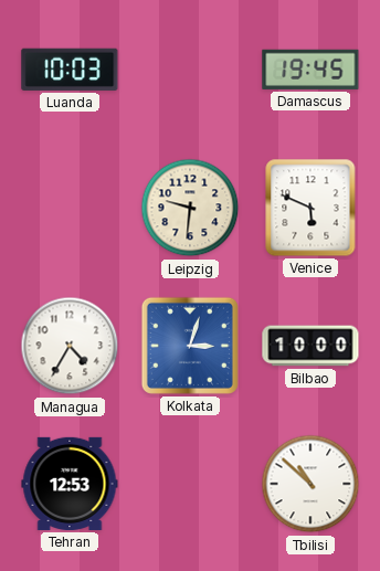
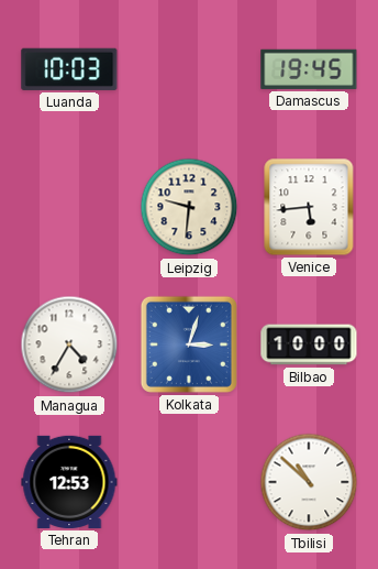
Venice: 5:49 -> 5:44 (309, 207)
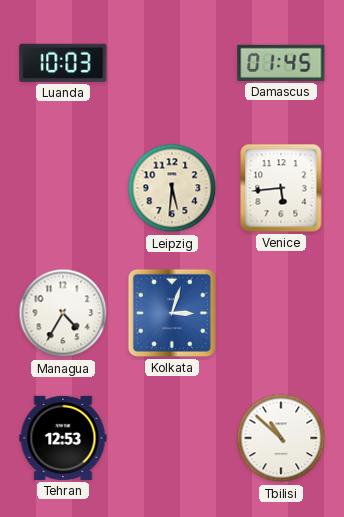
Damascus: 19:45 -> 01:45 (281, 63)
Leipzig: 9:31 -> 5:31 (172, 188)
Bilbao: 10:00 -> none (309, 344)
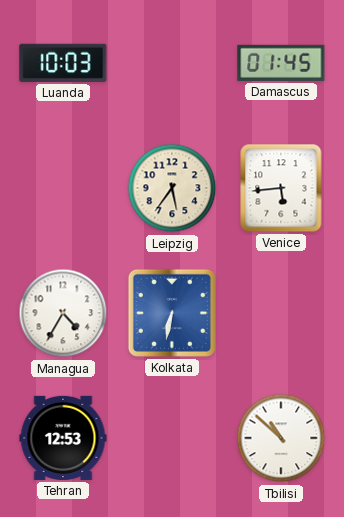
Leipzig: 5:31 -> 5:36 (172, 188)
Kolkata: 3:03 -> 6:32 (172, 313)
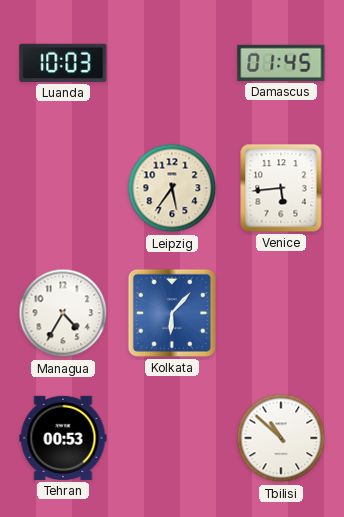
Kolkata: 6:32 -> 6:07 (172, 313)
Tehran: 12:53 -> 00:53 (63, 438)
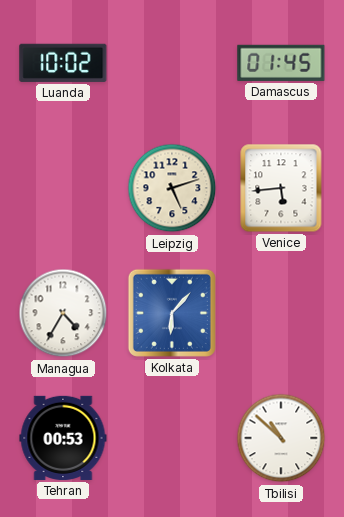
Luanda: 10:03 -> 10:02 (63, 63)
Leipzig: 5:36 -> 5:12 (172, 188)
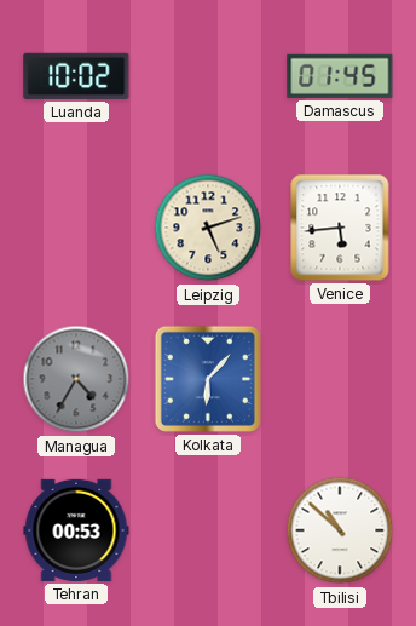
Managua dial: white -> grey (76, 379)
